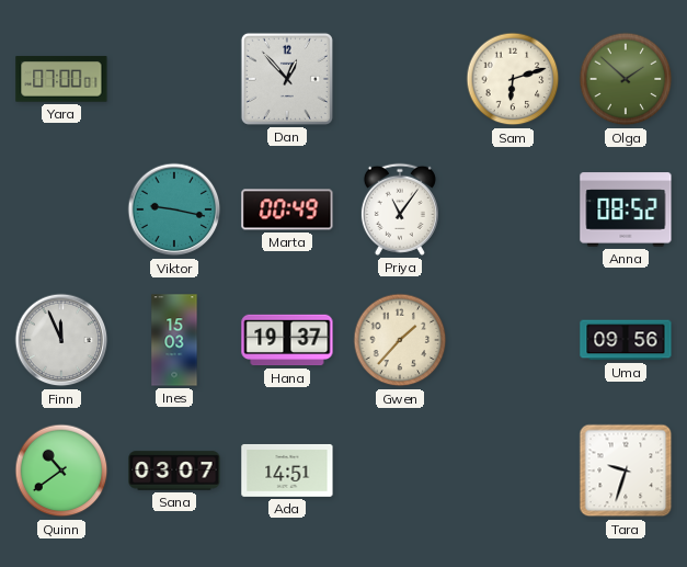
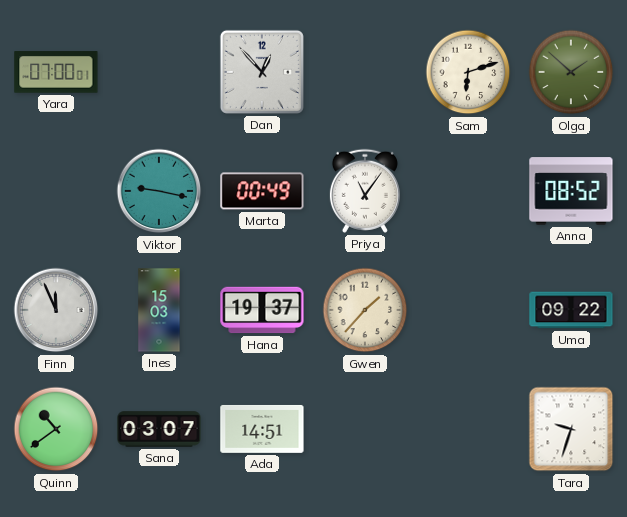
Uma: 09:56 -> 09:22 (571, 310)
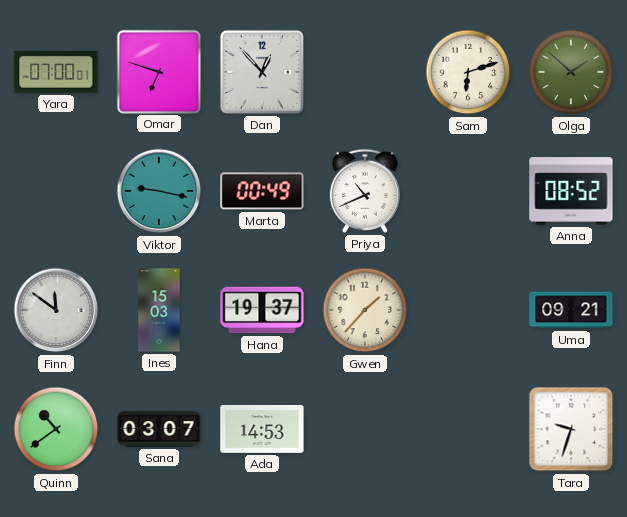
Omar: none -> 6:48 (158, 71)
Priya: 11:06 -> 10:41 (365, 191)
Finn: 11:56 -> 11:51 (56, 310)
Uma: 09:22 -> 09:21 (571, 310)
Ada: 14:51 -> 14:53 (262, 429)
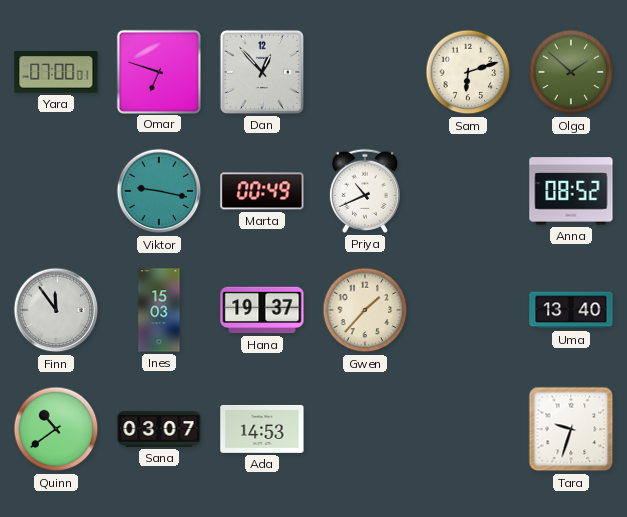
Finn: 11:51 -> 11:54 (56, 310)
Uma: 09:21 -> 13:40 (571, 310)
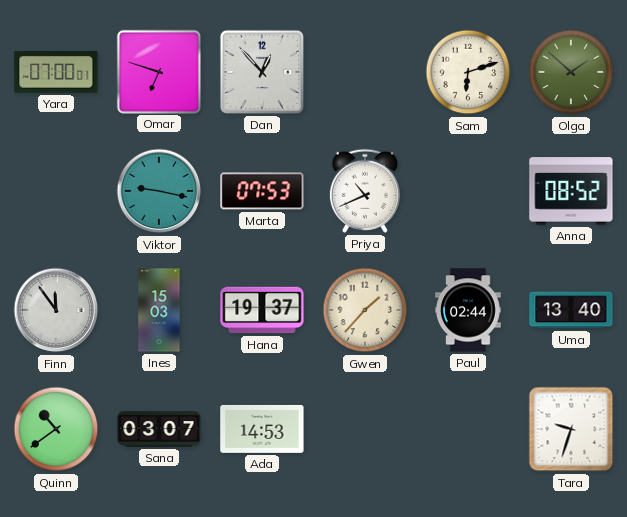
Marta: 00:49 -> 07:53 (262, 191)
Paul: none -> 02:44 (469, 310)
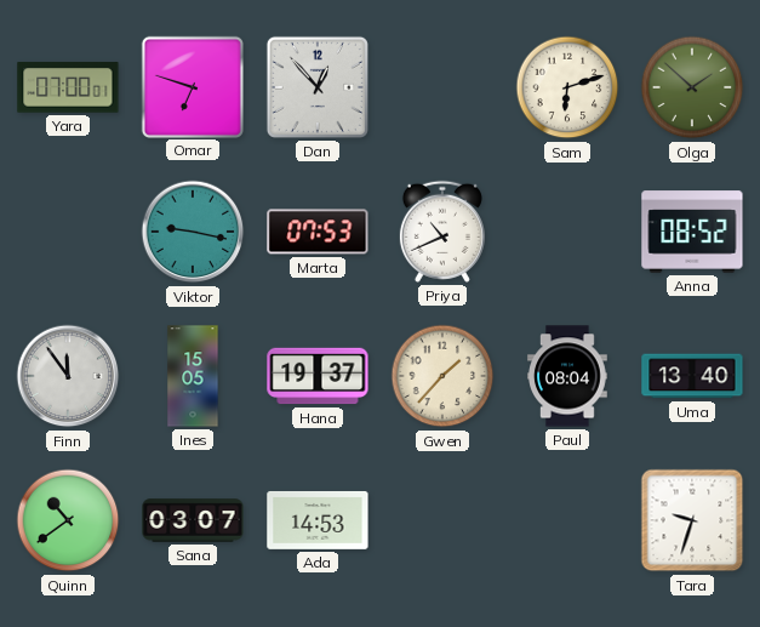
Ines: 15:03 -> 15:05 (193, 376)
Paul: 02:44 -> 08:04 (568, 376)
